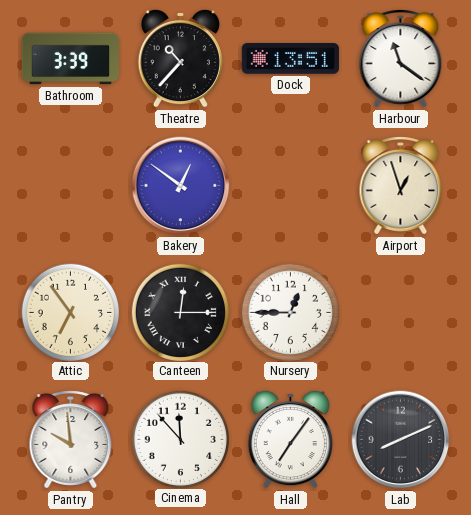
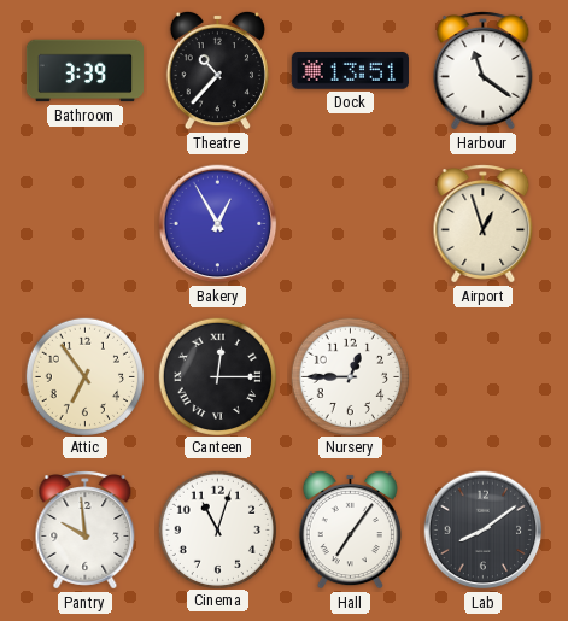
Bakery: 12:51 -> 12:55 (218, 224)
Cinema: 11:53 -> 11:03 (217, 529)
Lab: 8:11 -> 8:09 (484, 531)
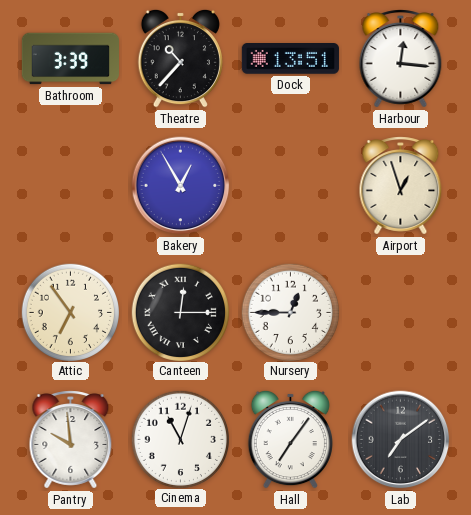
Harbour: 11:21 -> 12:16 (401, 59)
Lab: 8:09 -> 7:09 (401, 440)
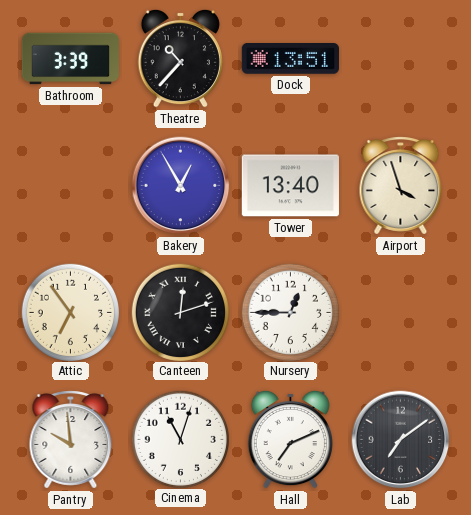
Harbour: 12:16 -> none (401, 59)
Tower: none -> 13:40 (290, 186)
Airport: 12:57 -> 3:57 (401, 186)
Canteen: 12:15 -> 12:12 (180, 312)
Hall: 7:06 -> 7:11 (290, 439)
